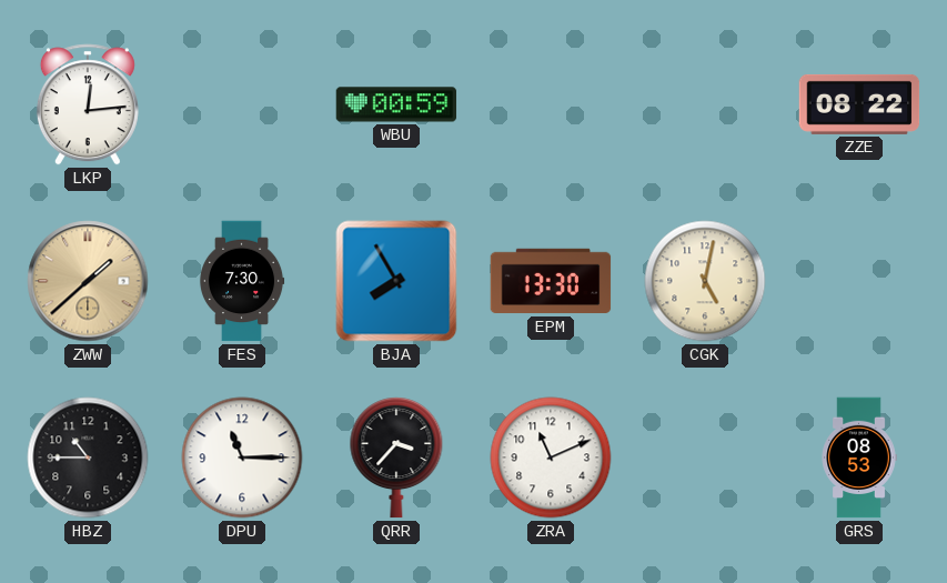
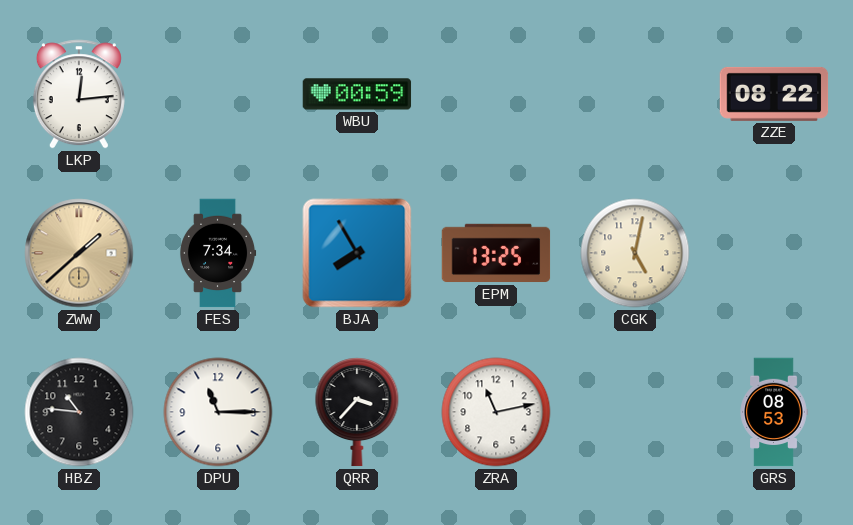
FES: 7:30 -> 7:34 (218, 253)
EPM: 13:30 -> 13:25 (496, 253)
HBZ: 10:45 -> 10:46 (79, 412)
ZRA: 11:11 -> 11:13 (496, 412)
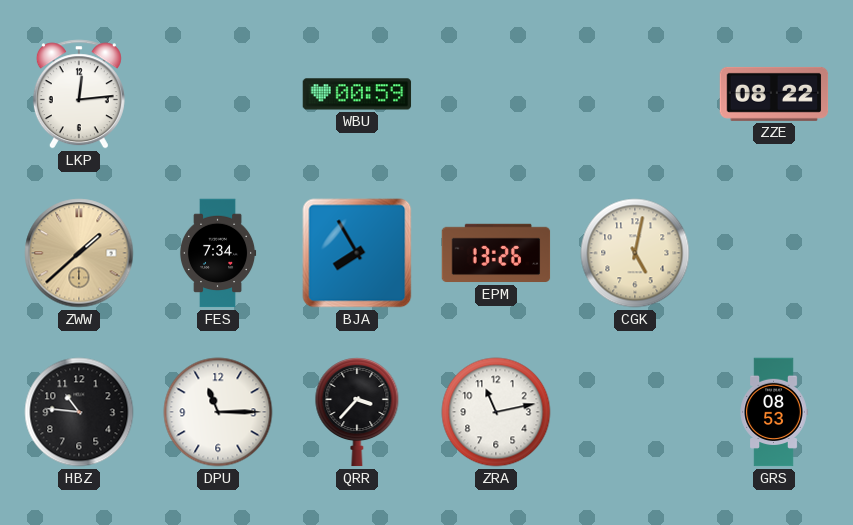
EPM: 13:25 -> 13:26 (496, 253)
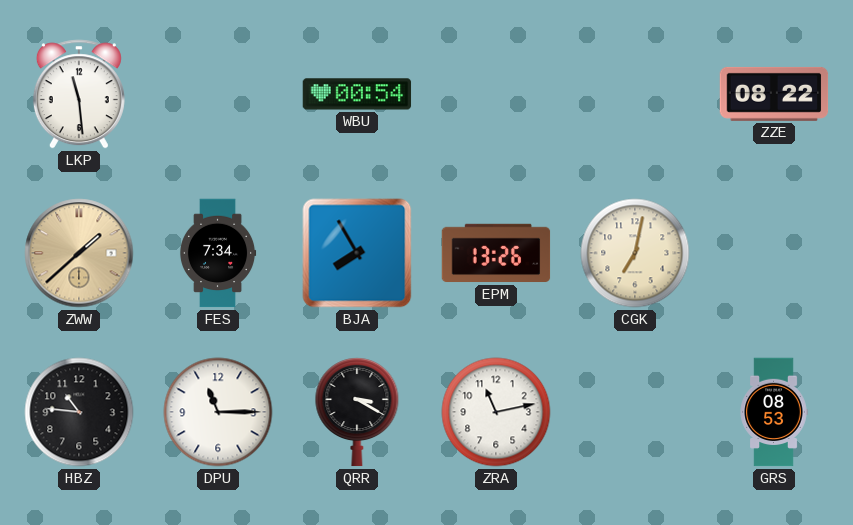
LKP: 12:14 -> 11:29 (79, 94)
WBU: 00:59 -> 00:54 (357, 94)
CGK: 5:02 -> 7:02 (635, 253)
QRR: 3:37 -> 3:20 (357, 413)
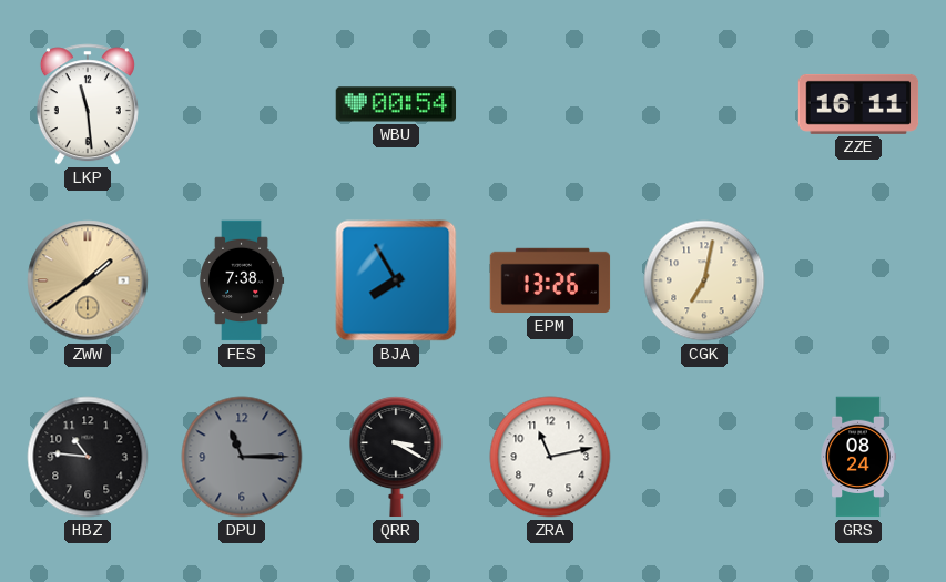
ZZE: 08:22 -> 16:11 (858, 104)
ZWW: 1:38 -> 1:39 (88, 280)
FES: 7:34 -> 7:38 (242, 280)
DPU dial: white -> grey (242, 457)
GRS: 08:53 -> 08:24 (858, 457)
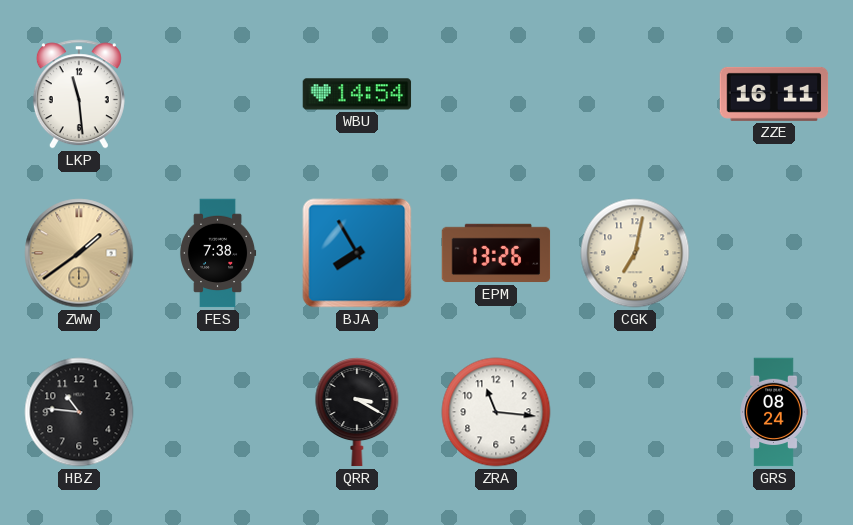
WBU: 00:54 -> 14:54 (357, 94)
DPU: 11:15 -> none (242, 457)
ZRA: 11:13 -> 11:16 (496, 412)
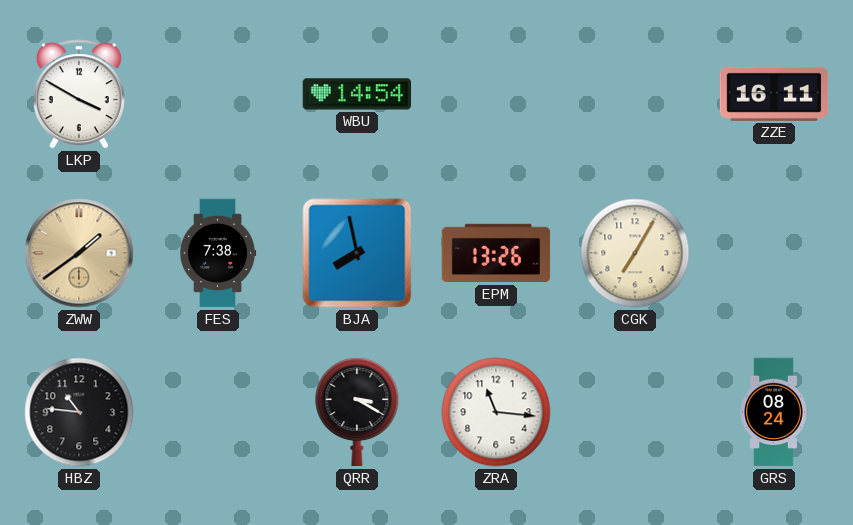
LKP: 11:29 -> 3:50 (79, 94)
BJA: 7:55 -> 7:58 (357, 253)
CGK: 7:02 -> 7:05 (635, 253)
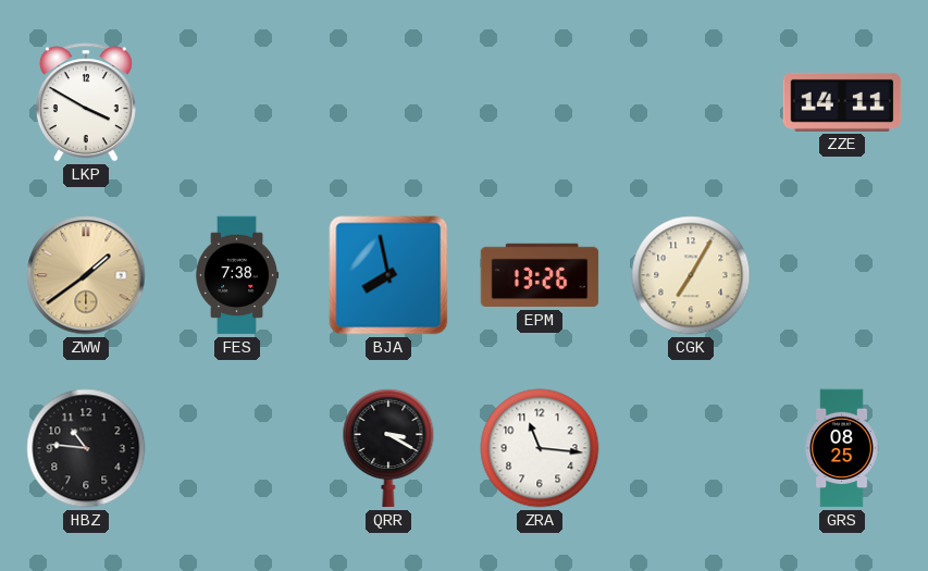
WBU: 14:54 -> none (357, 94)
ZZE: 16:11 -> 14:11 (842, 102)
GRS: 08:24 -> 08:25 (842, 448)
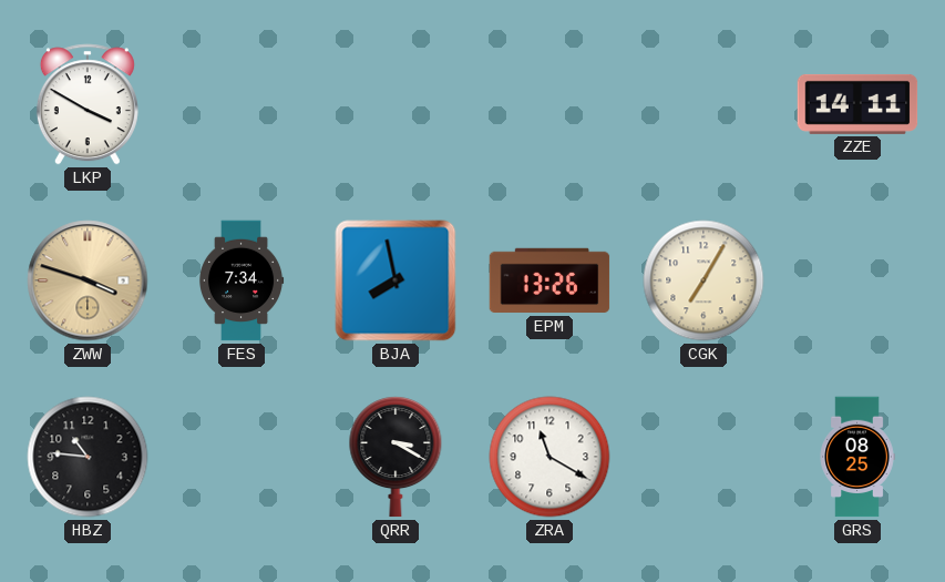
ZWW: 1:39 -> 3:48 (88, 280)
FES: 7:38 -> 7:34 (242, 280)
ZRA: 11:16 -> 11:20 (549, 457)
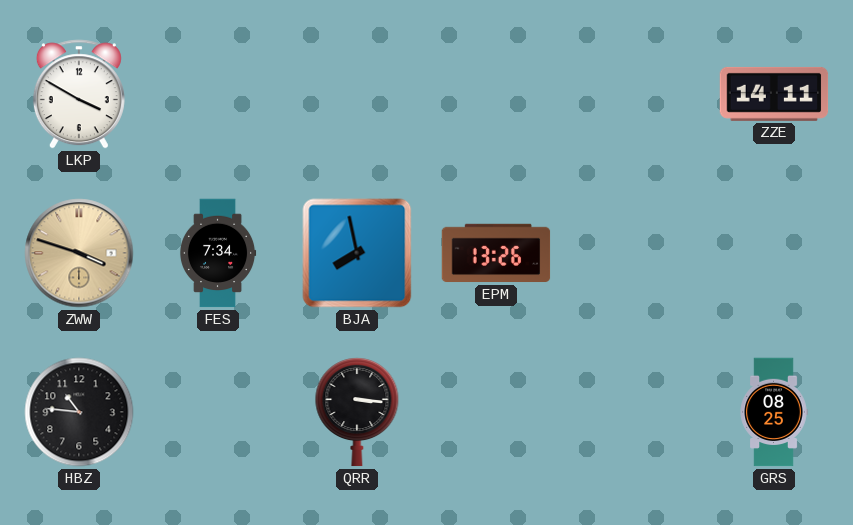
CGK: 7:05 -> none (703, 280)
QRR: 3:20 -> 3:16 (357, 413)
ZRA: 11:20 -> none (549, 457)
